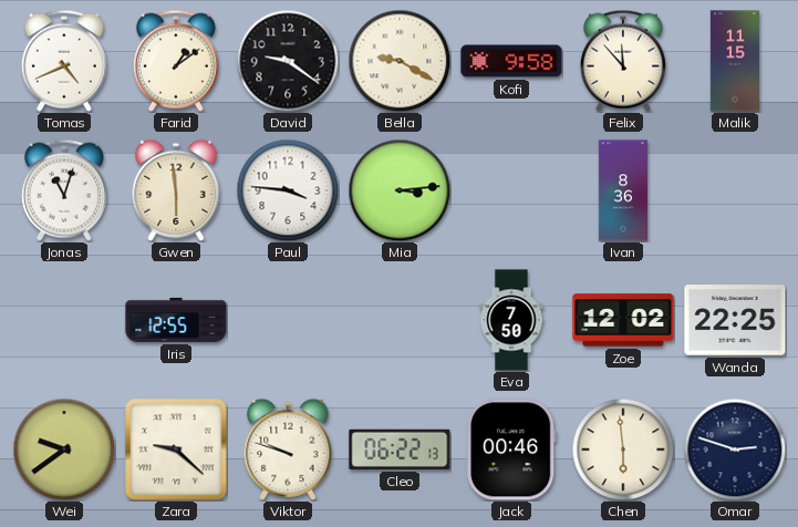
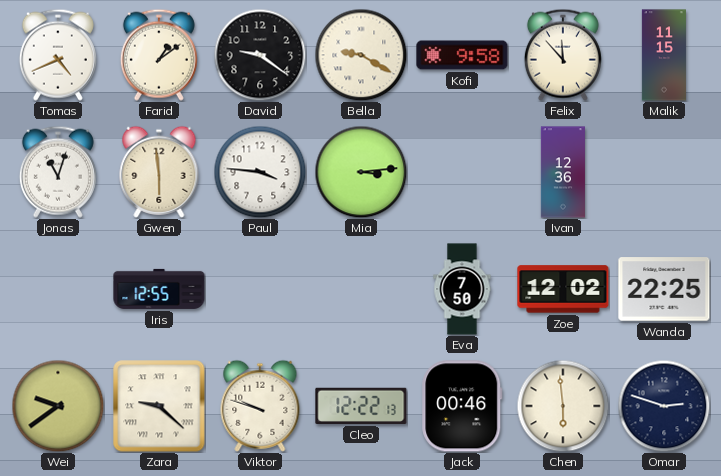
Ivan: 8:36 -> 12:36 (563, 172)
Cleo: 06:22 -> 12:22 (361, 406)
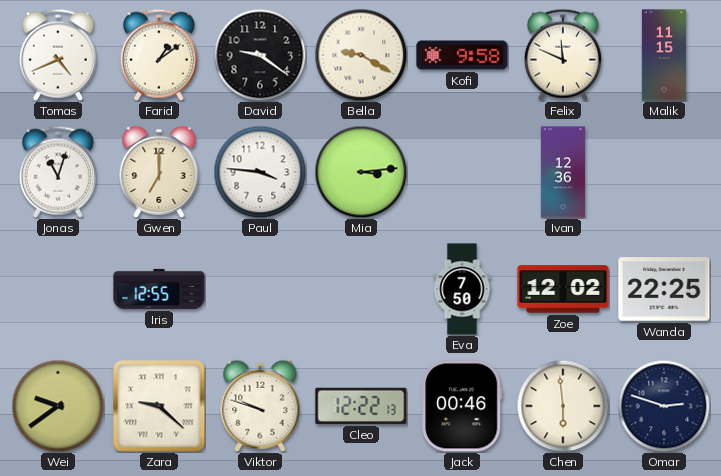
Felix: 11:53 -> 11:49 (563, 55)
Gwen: 5:59 -> 7:00 (159, 172)
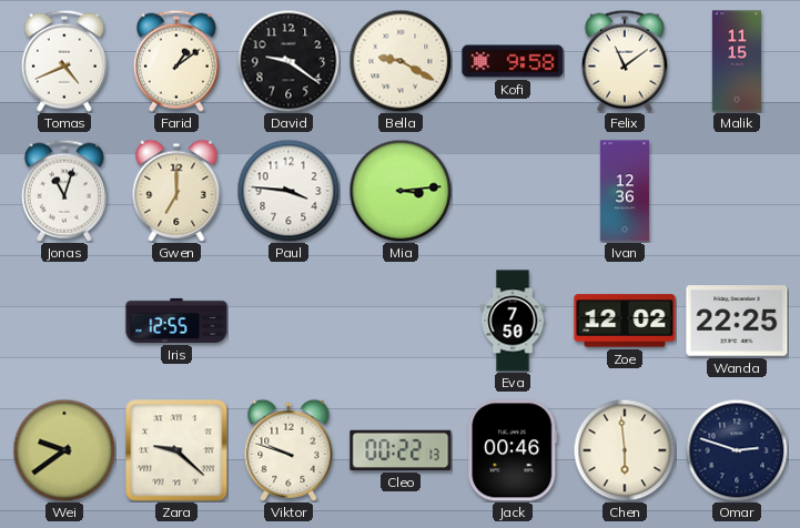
Felix: 11:49 -> 11:09 (625, 61)
Cleo: 12:22 -> 00:22 (401, 450)
